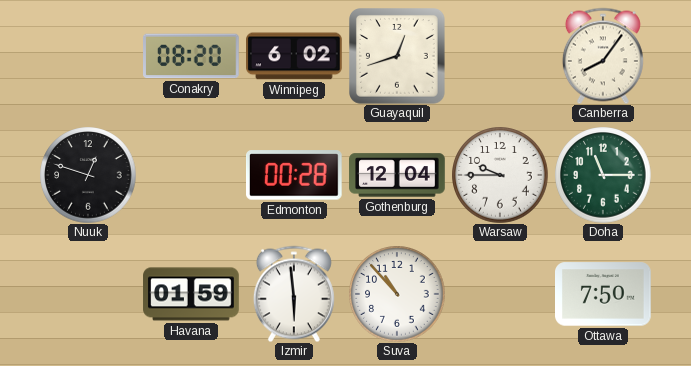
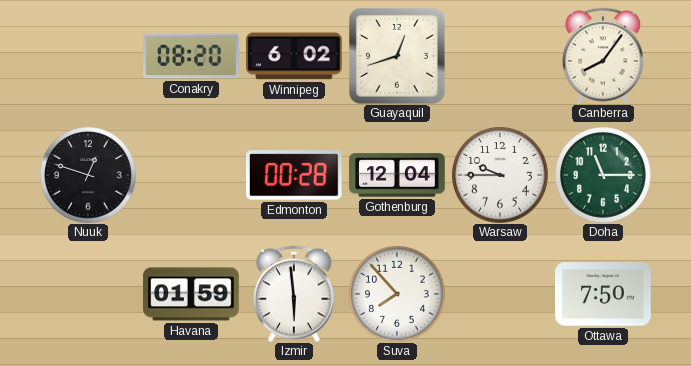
Suva: 10:53 -> 7:53 (397, 294)
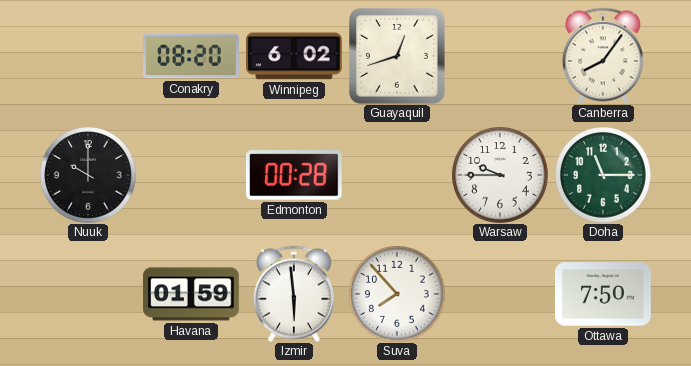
Nuuk: 12:48 -> 10:00 (88, 175)
Gothenburg: 12:04 -> none (397, 175)
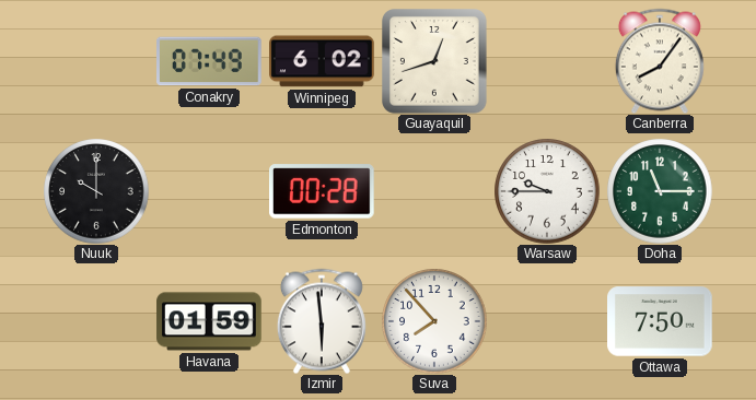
Conakry: 08:20 -> 07:49 (210, 61)
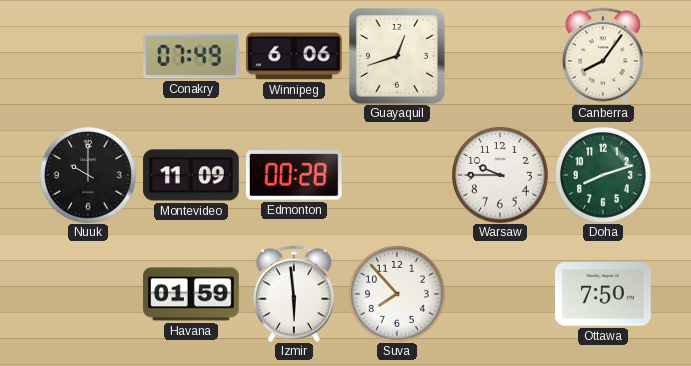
Winnipeg: 6:02 -> 6:06 (295, 56)
Montevideo: none -> 11:09 (191, 175)
Doha: 11:15 -> 8:12 (603, 175)
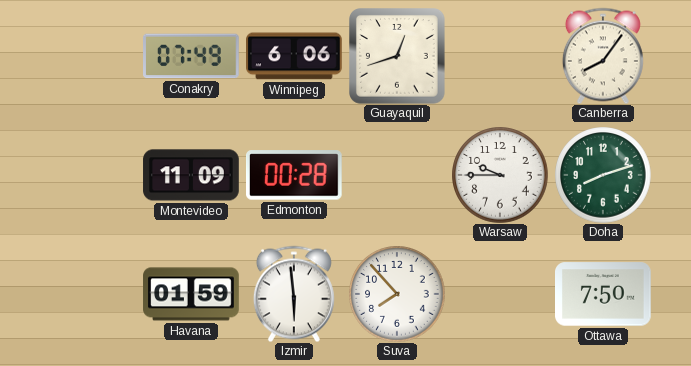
Nuuk: 10:00 -> none (88, 175)
